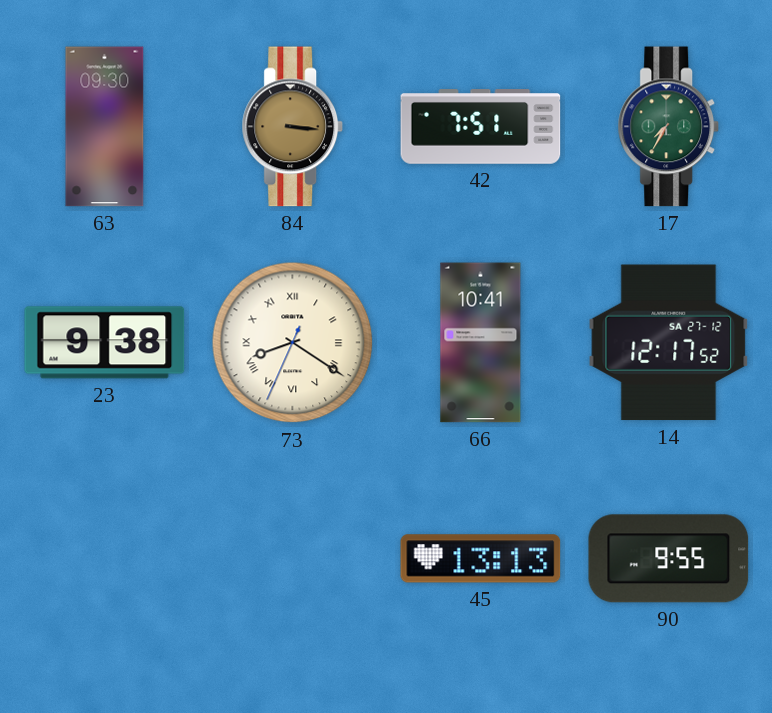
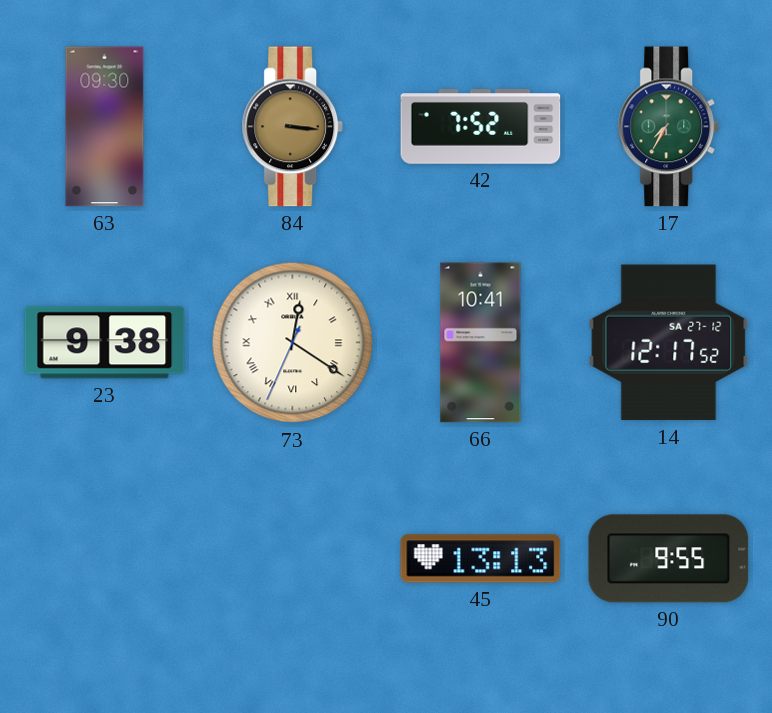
42: 7:51 -> 7:52 (481, 127)
73: 8:20 -> 12:20 (293, 343)
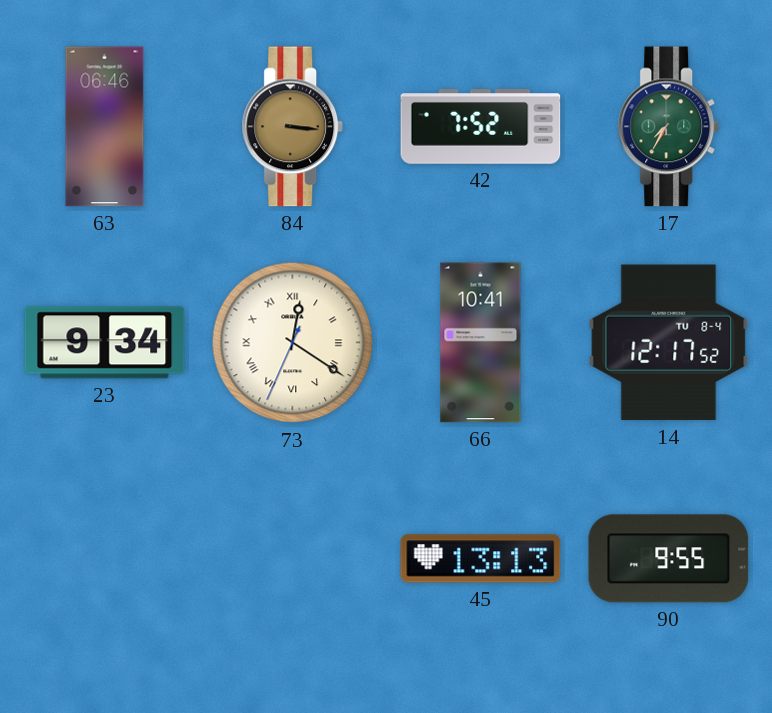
63: 09:30 -> 06:46 (105, 127)
23: 9:38 -> 9:34 (105, 343)
14 date: SA 27-12 -> TU 8-4 (669, 343)
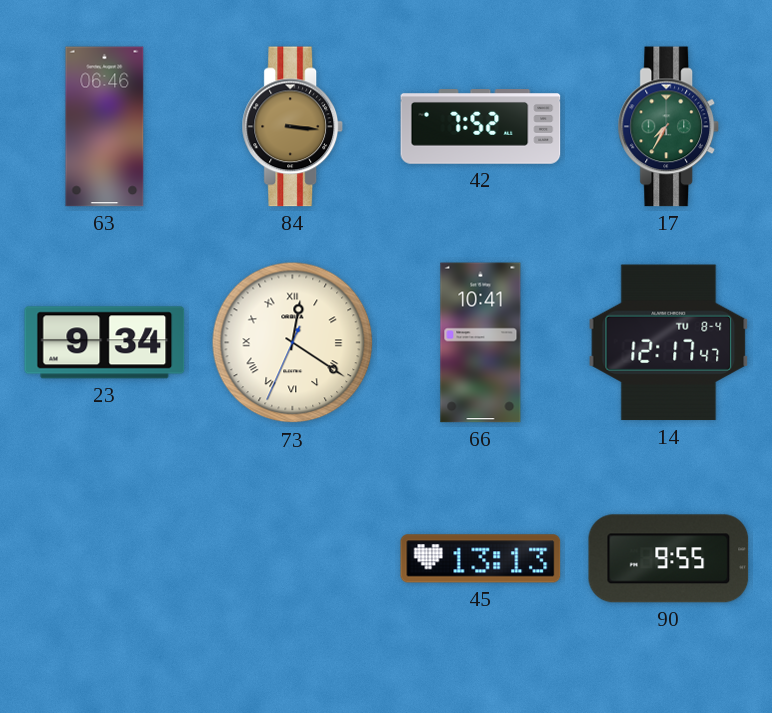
14: 12:17:52 -> 12:17:47 (669, 343)
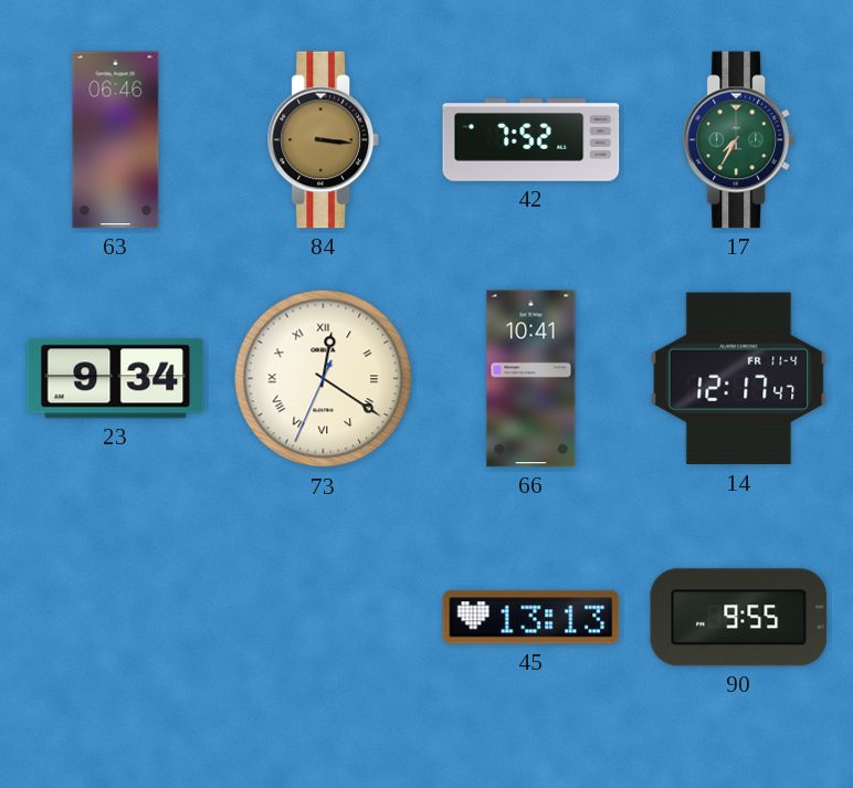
14 date: TU 8-4 -> FR 11-4 (739, 379)
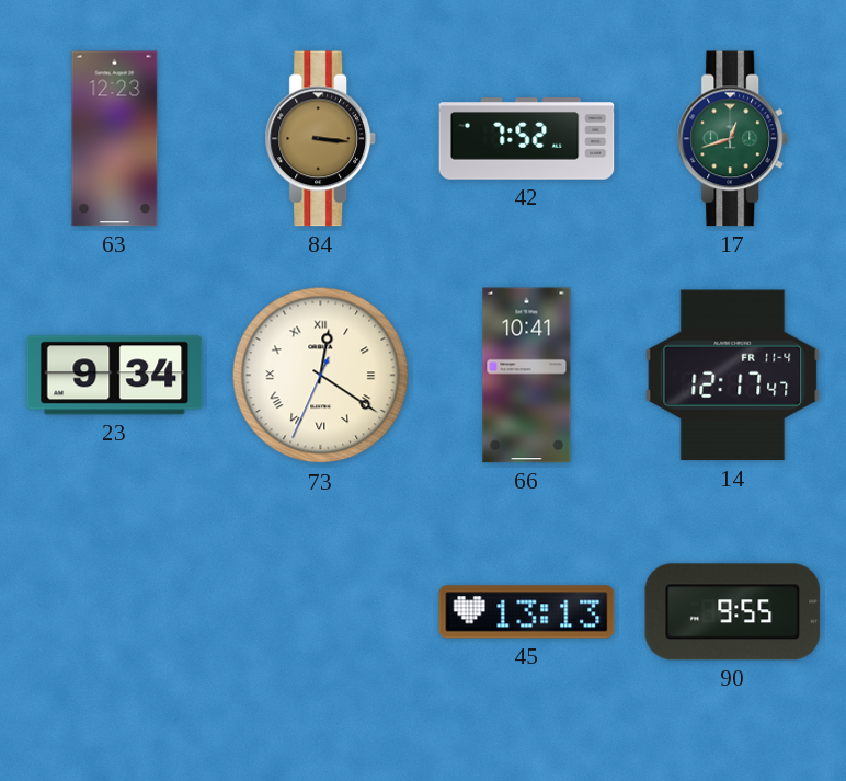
63: 06:46 -> 12:23 (115, 139)
17: 7:35 -> 12:42 (733, 139)
